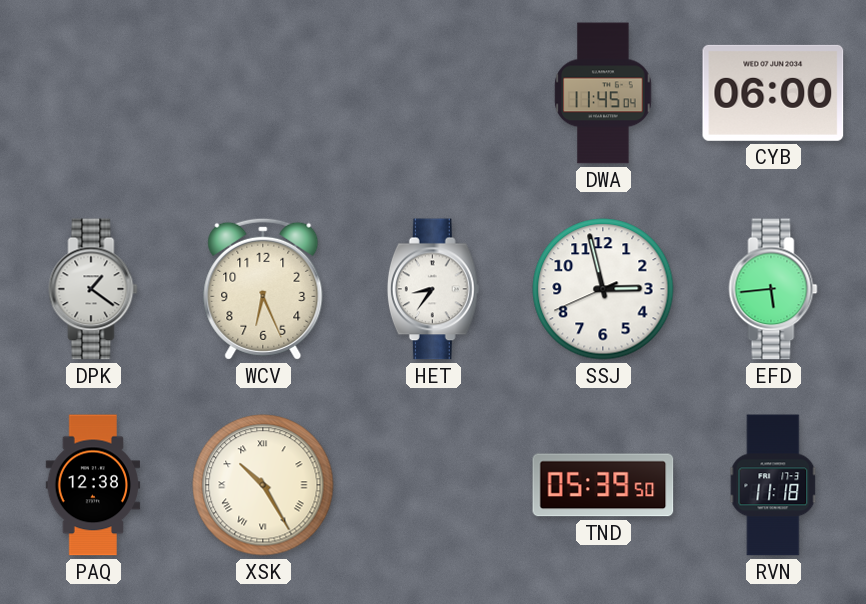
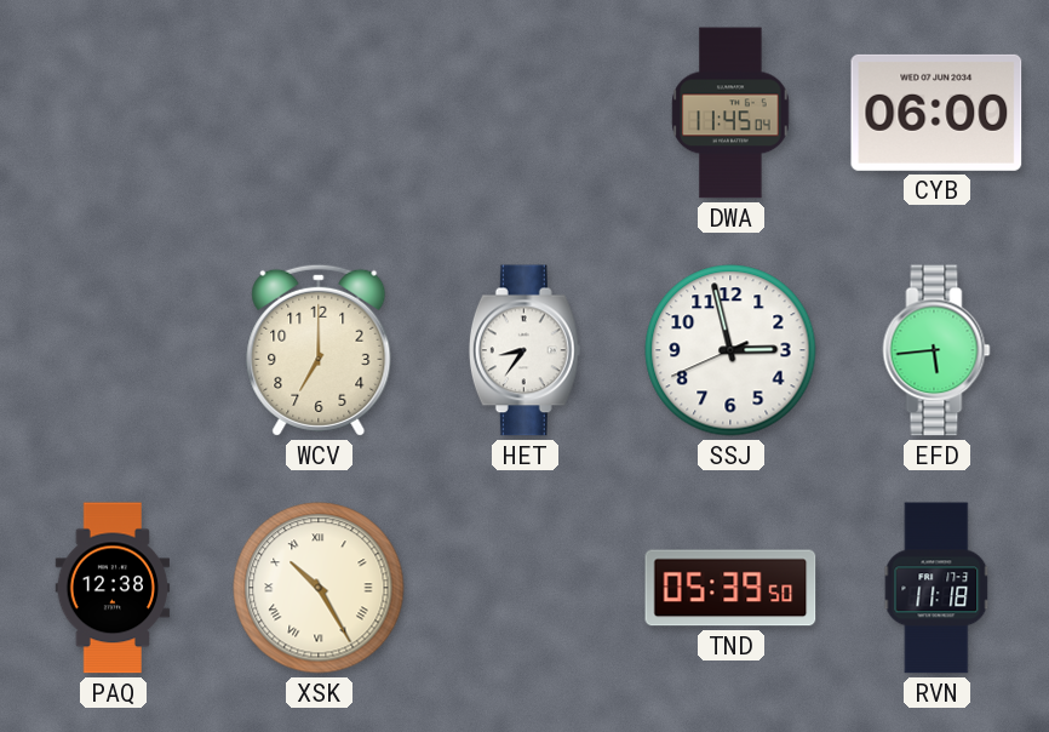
DPK: 1:21 -> none (93, 289)
WCV: 6:26 -> 7:00 (319, 350)
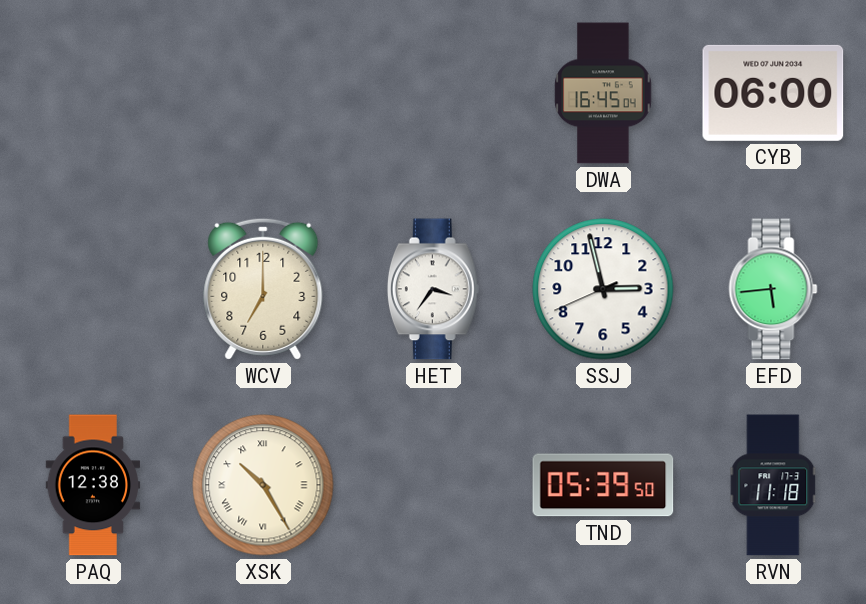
DWA: 11:45 -> 16:45 (603, 93)
HET: 8:36 -> 3:36 (433, 289)
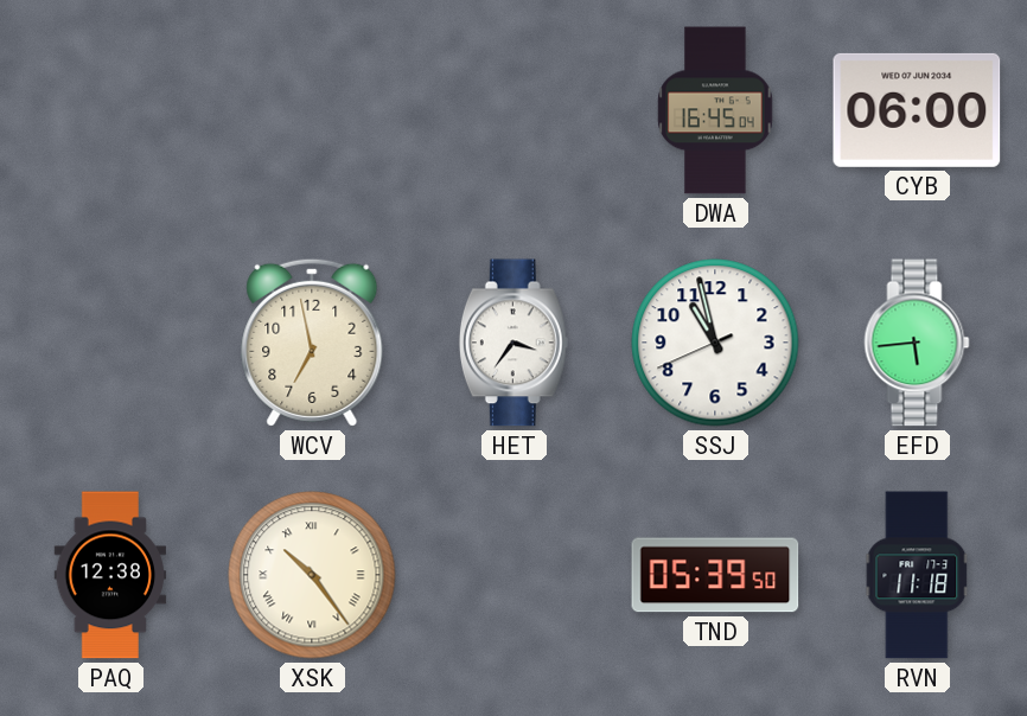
WCV: 7:00 -> 6:58 (312, 343)
SSJ: 2:57 -> 10:57 (715, 343)
XSK: 10:25 -> 10:24 (312, 575)
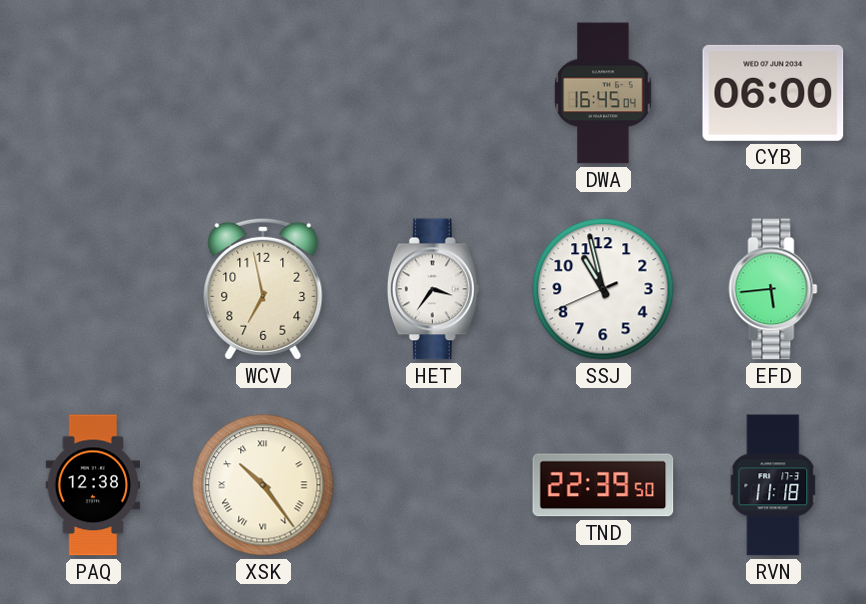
TND: 05:39 -> 22:39 (603, 485)
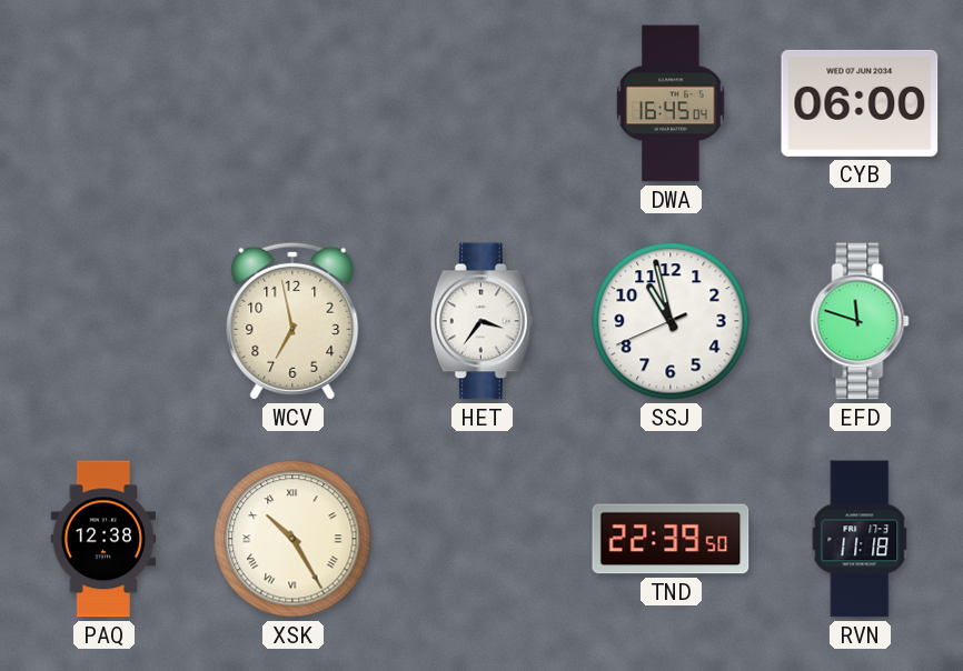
EFD: 5:44 -> 11:48 (860, 321)
XSK: 10:24 -> 10:25 (292, 539)
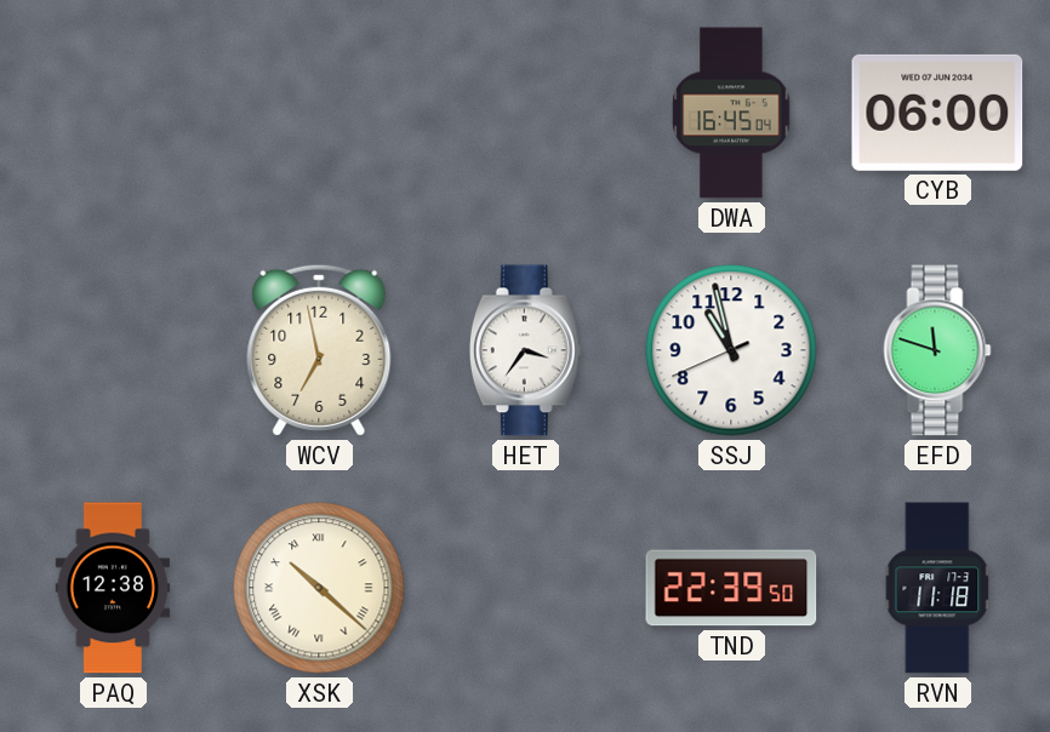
XSK: 10:25 -> 10:22 (319, 588)
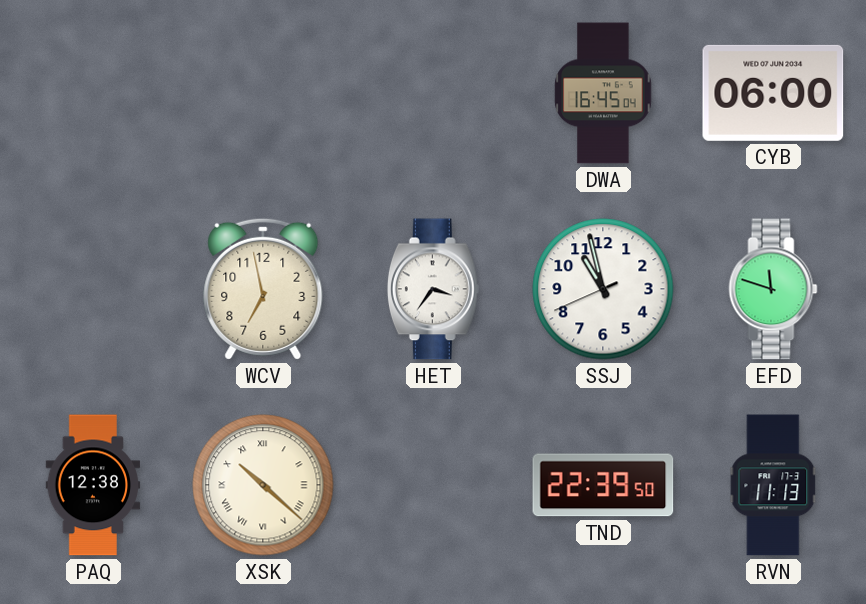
RVN: 11:18 -> 11:13 (773, 485)
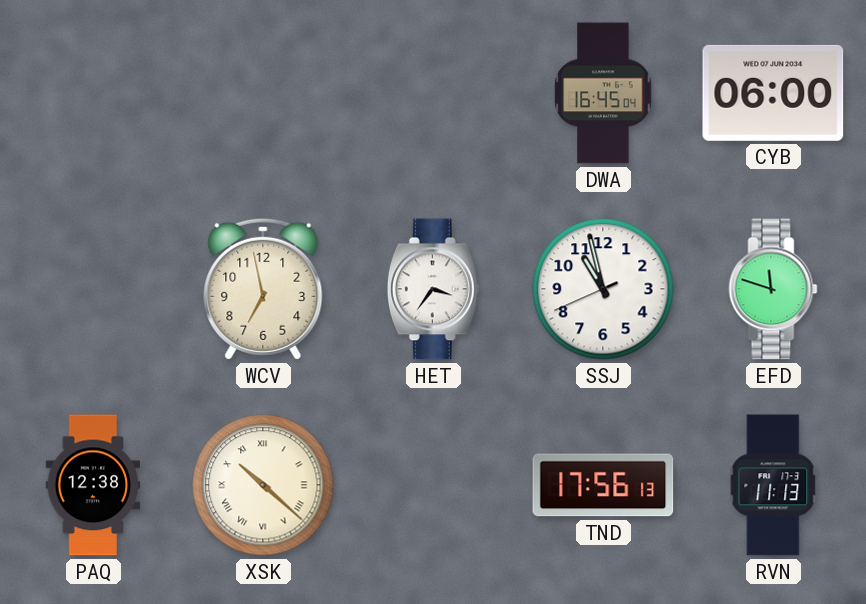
TND: 22:39 -> 17:56 (603, 485)
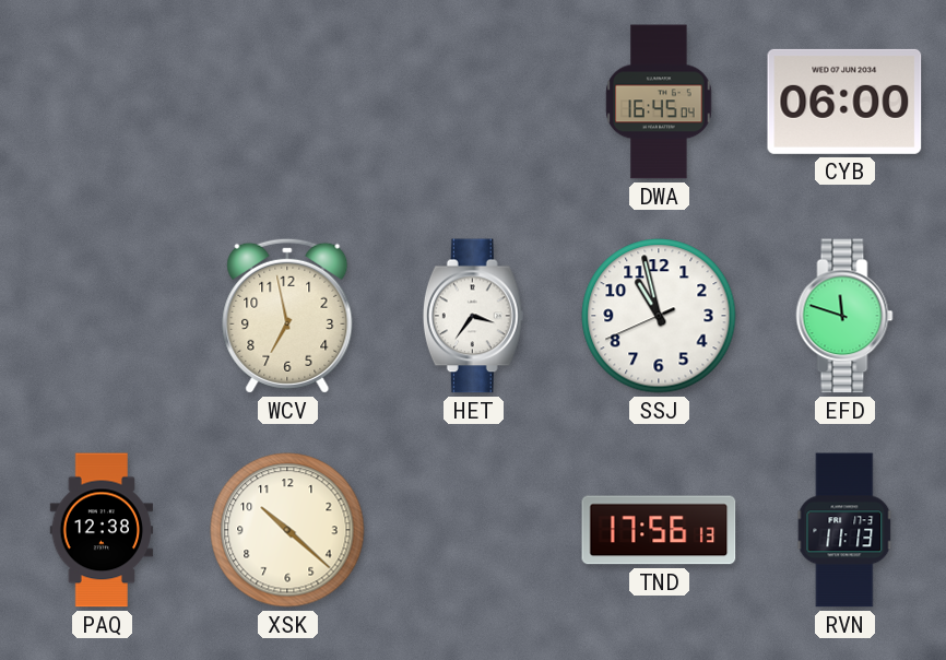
XSK numerals: Roman -> Arabic (287, 530)
